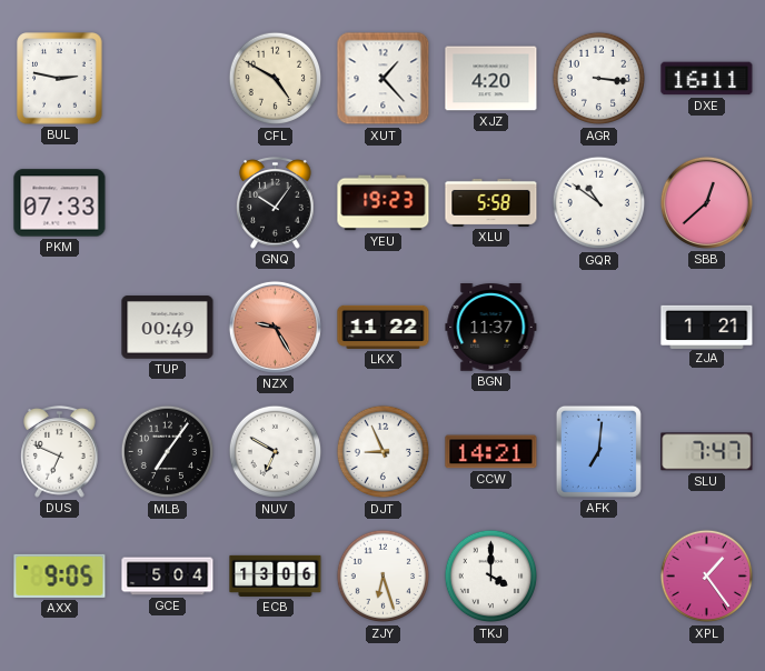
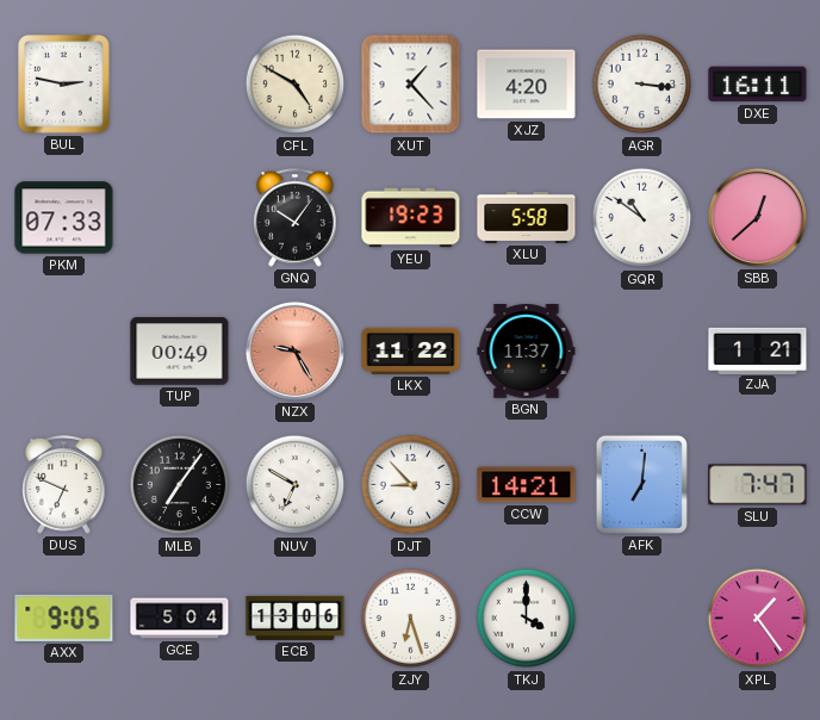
DJT: 8:56 -> 8:53 (411, 485)
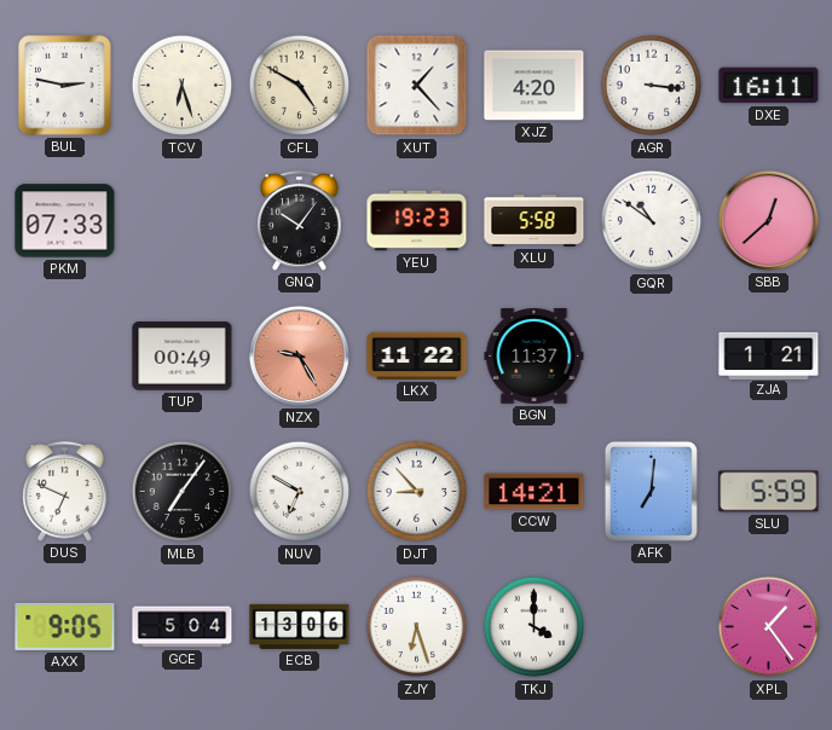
TCV: none -> 6:27 (183, 86)
SLU: 7:47 -> 5:59 (769, 492)
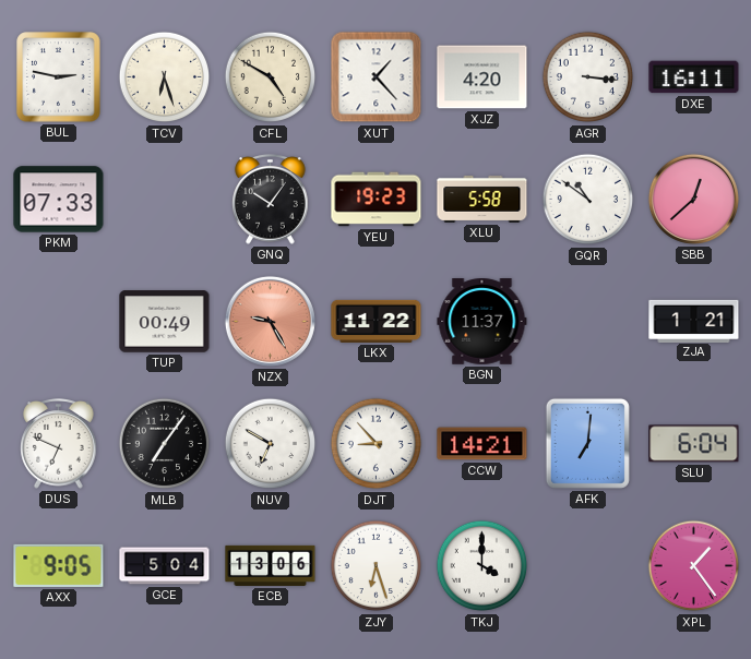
SLU: 5:59 -> 6:04 (694, 444)
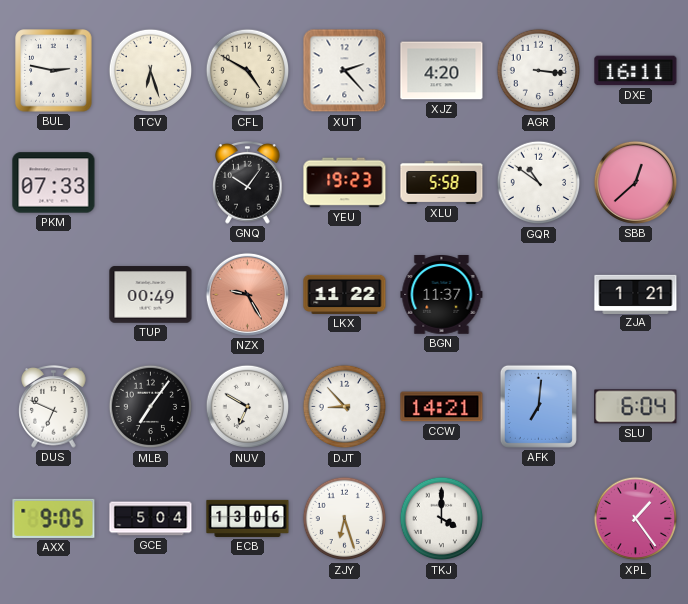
XUT: 1:23 -> 2:23 (345, 71)
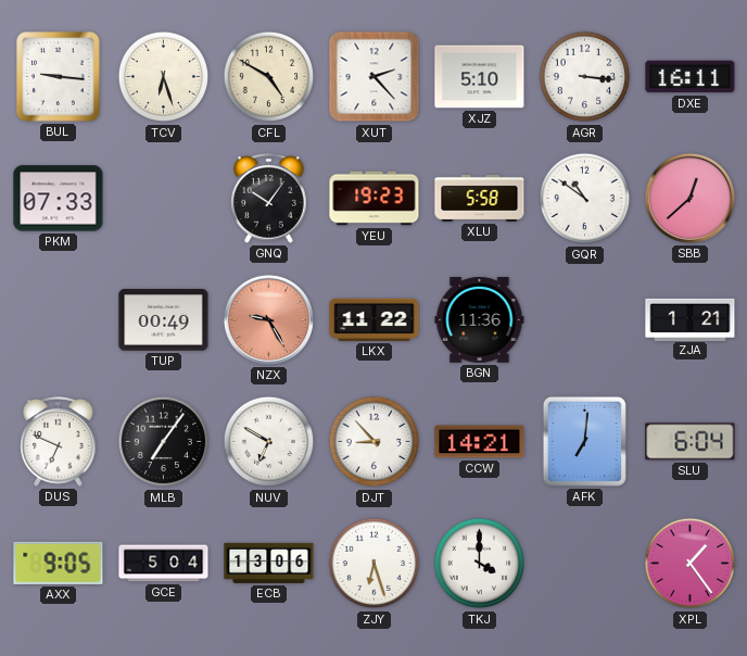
BUL: 2:47 -> 9:16 (59, 77)
XJZ: 4:20 -> 5:10 (480, 77)
BGN: 11:37 -> 11:36 (480, 320)
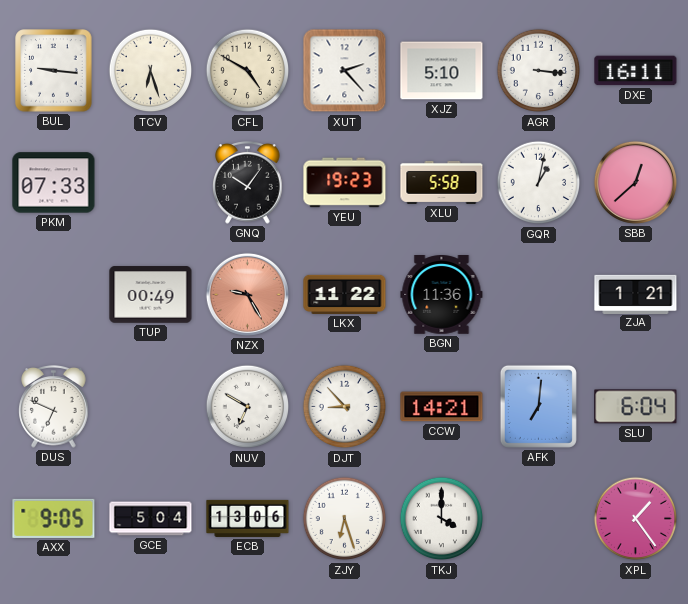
GQR: 10:51 -> 1:02 (539, 183)
MLB: 7:06 -> none (164, 442)
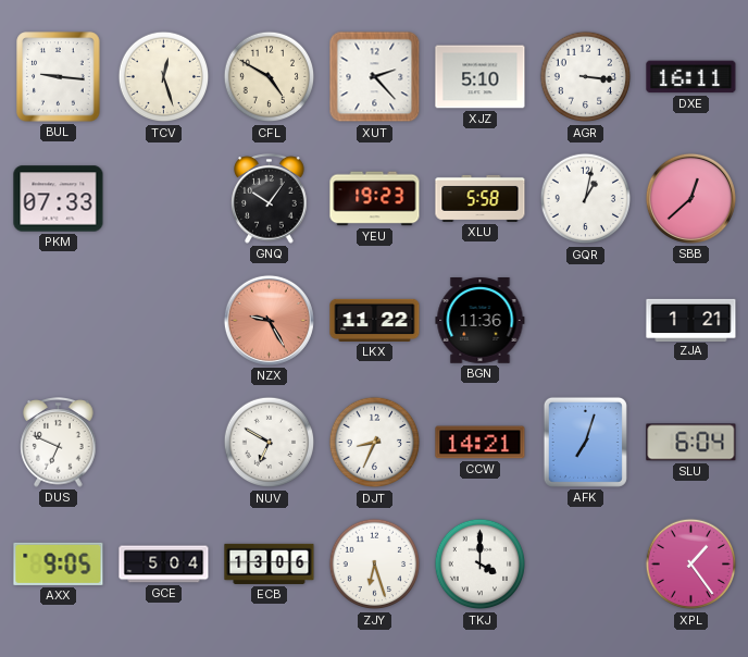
TCV: 6:27 -> 12:27 (164, 77)
TUP: 00:49 -> none (151, 295)
DJT: 8:53 -> 8:34 (375, 443)
AFK: 7:01 -> 7:03 (585, 442)
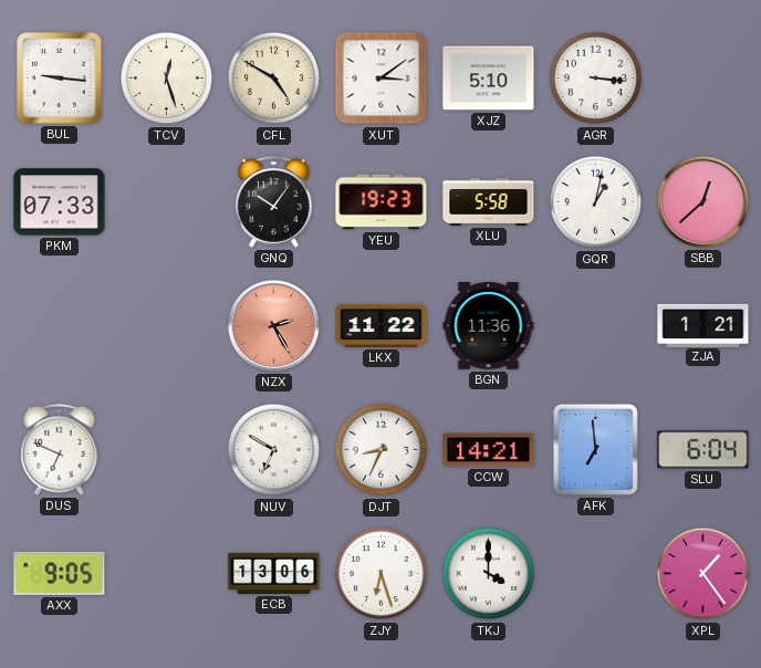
XUT: 2:23 -> 3:09 (382, 79)
DXE: 16:11 -> none (691, 77)
NZX: 9:25 -> 2:25 (273, 325)
AFK: 7:03 -> 6:59 (595, 449)
GCE: 5:04 -> none (164, 565)
